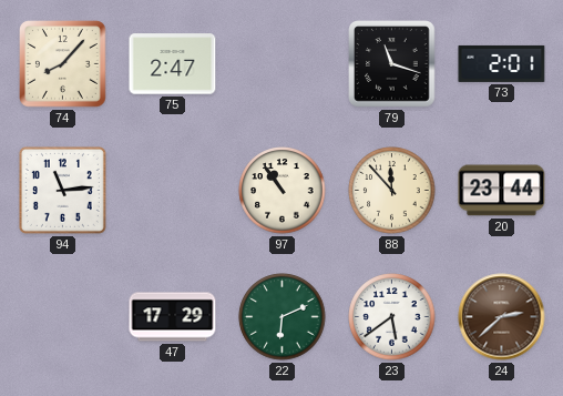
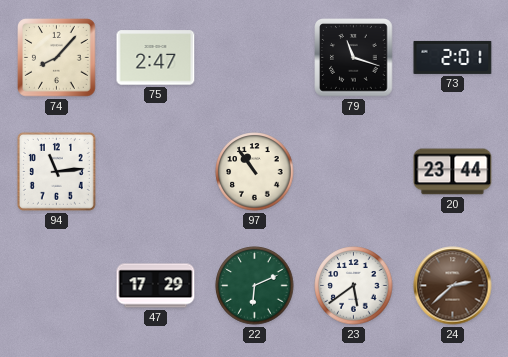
88: 11:53 -> none (392, 191)
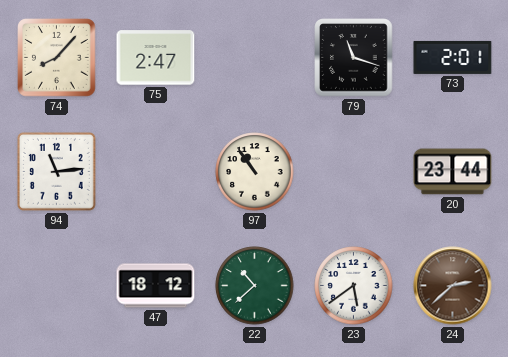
47: 17:29 -> 18:12 (156, 286)
22: 6:11 -> 10:38 (255, 286)
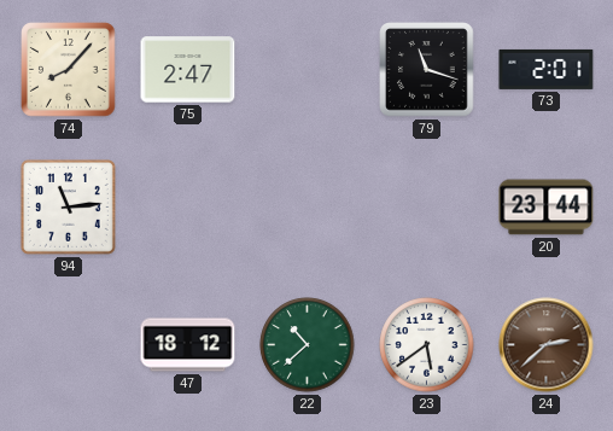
97: 10:54 -> none (255, 172)
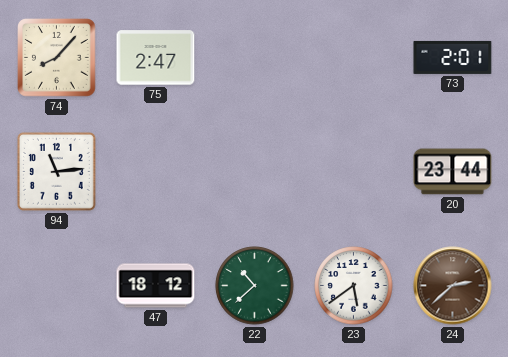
79: 11:18 -> none (427, 70)
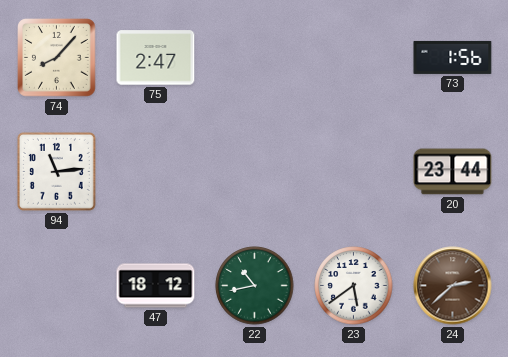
73: 2:01 -> 1:56 (453, 57)
22: 10:38 -> 10:43 (255, 286)
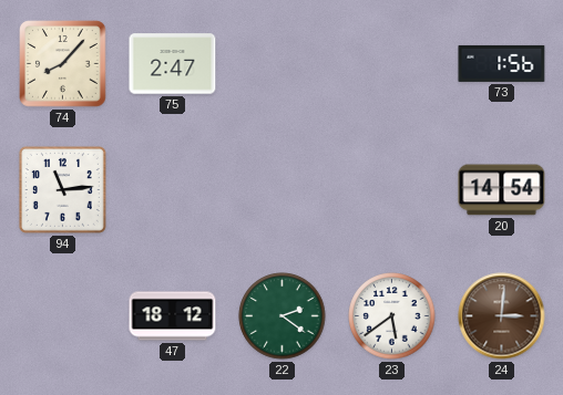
20: 23:44 -> 14:54 (502, 190)
22: 10:43 -> 2:21 (283, 316)
24: 2:38 -> 3:01 (502, 316)
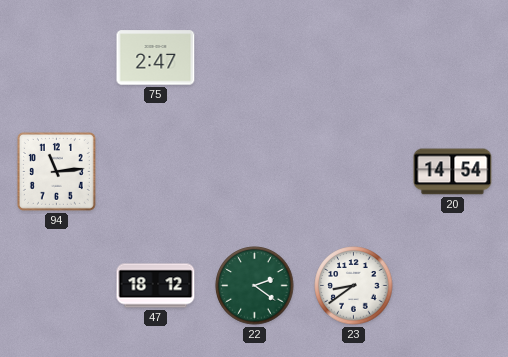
74: 8:07 -> none (63, 64)
73: 1:56 -> none (502, 63)
23: 5:39 -> 8:39 (354, 286)
24: 3:01 -> none (502, 316)
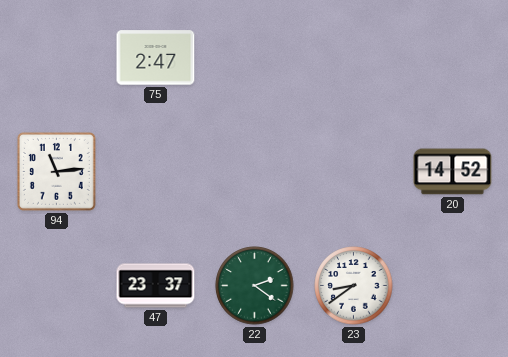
20: 14:54 -> 14:52 (453, 172)
47: 18:12 -> 23:37 (156, 286)
